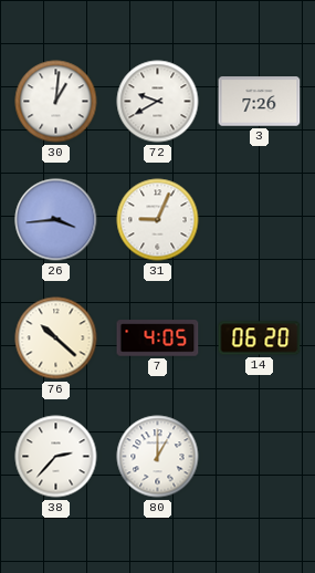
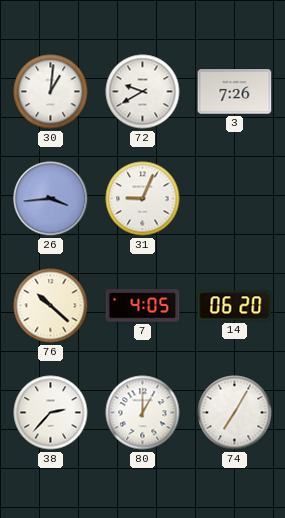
74: none -> 7:05 (235, 413)
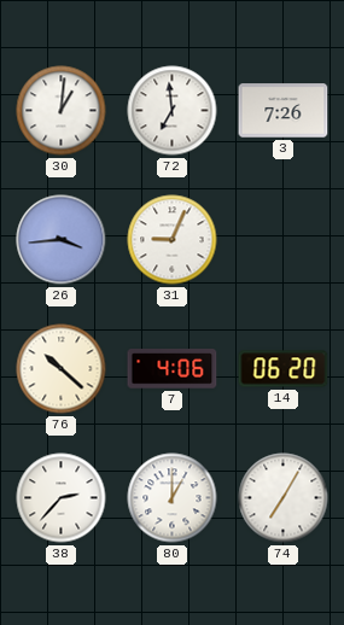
72: 9:40 -> 6:59 (173, 111)
7: 4:05 -> 4:06 (173, 369)
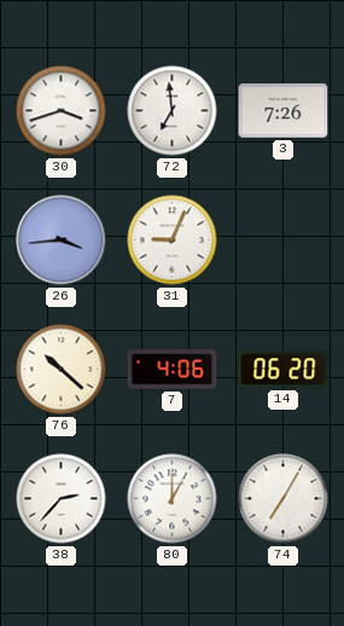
30: 1:01 -> 3:42 (62, 111)
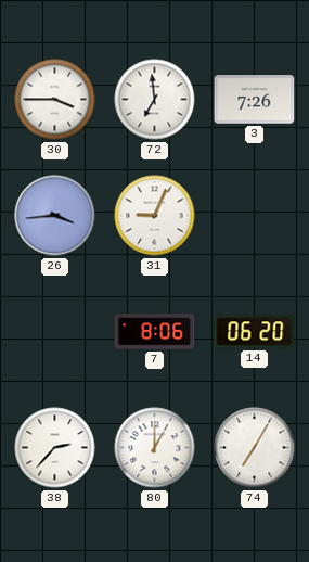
30: 3:42 -> 3:45 (55, 100)
76: 10:22 -> none (62, 370)
7: 4:06 -> 8:06 (155, 332)
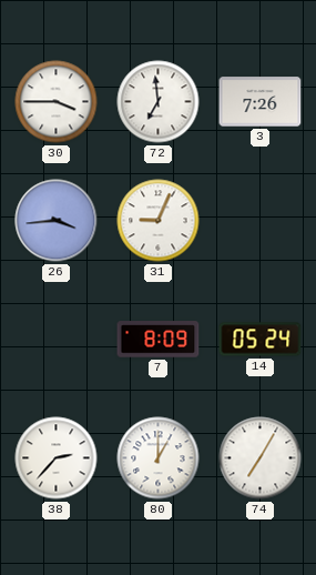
7: 8:06 -> 8:09 (159, 340)
14: 06:20 -> 05:24 (261, 340)
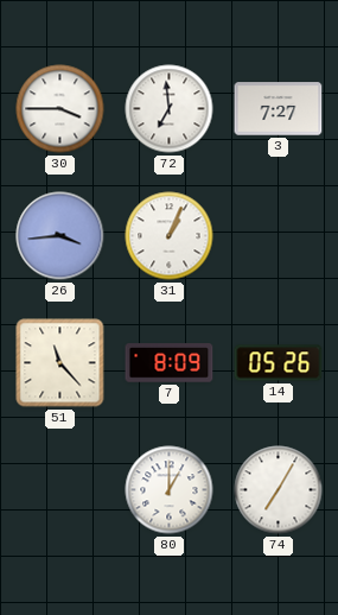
3: 7:26 -> 7:27 (279, 109)
31: 9:04 -> 1:04 (170, 236)
51: none -> 11:23 (60, 363)
14: 05:24 -> 05:26 (279, 363)
38: 2:37 -> none (57, 458)
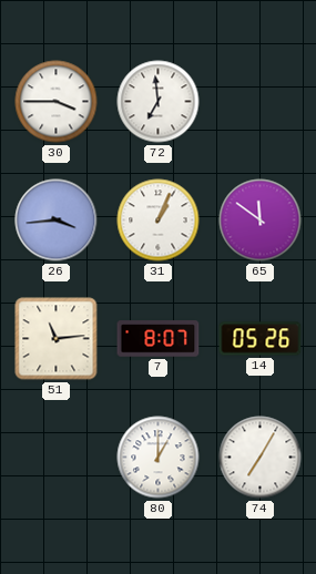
3: 7:27 -> none (279, 109)
65: none -> 11:51 (261, 221)
51: 11:23 -> 11:14 (57, 339)
7: 8:09 -> 8:07 (159, 339)
